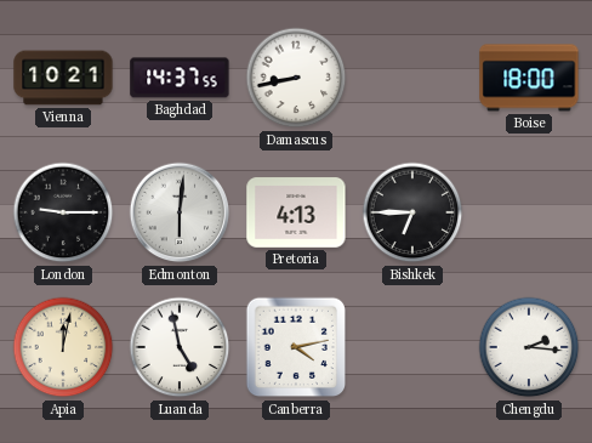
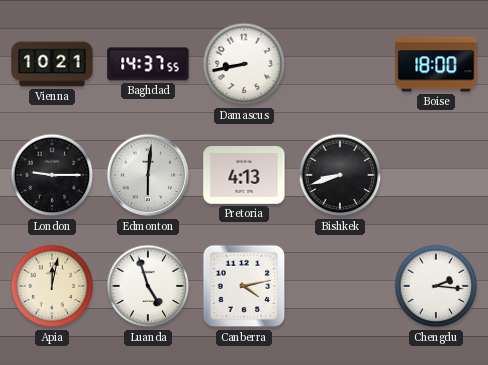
Bishkek: 6:45 -> 8:42 (340, 175)
Luanda: 4:58 -> 4:57 (148, 286)
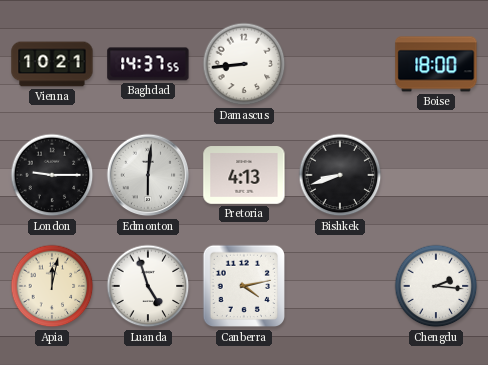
Damascus: 8:43 -> 8:44 (244, 64)
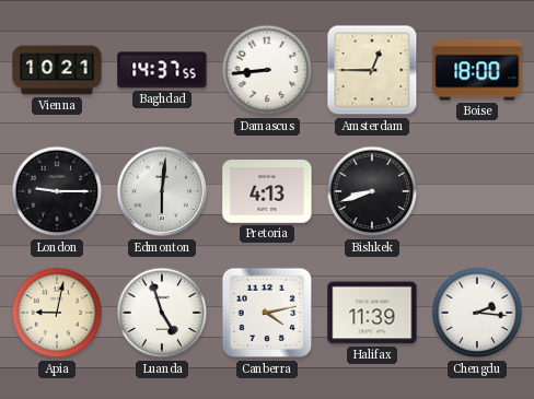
Amsterdam: none -> 12:45 (372, 70)
Apia: 12:02 -> 9:02 (57, 313)
Halifax: none -> 11:39 (372, 313)
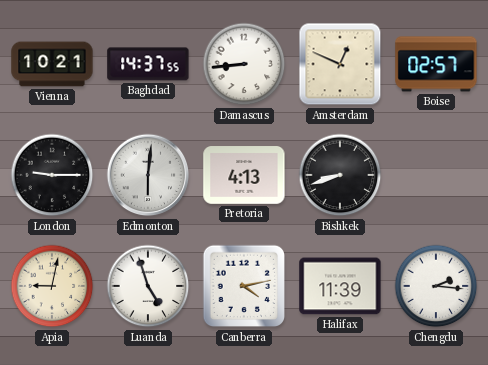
Amsterdam: 12:45 -> 12:49 (340, 64)
Boise: 18:00 -> 02:57 (436, 64)
